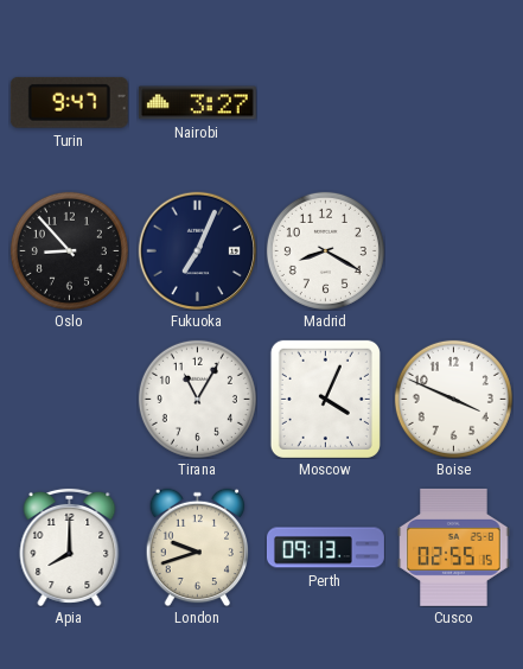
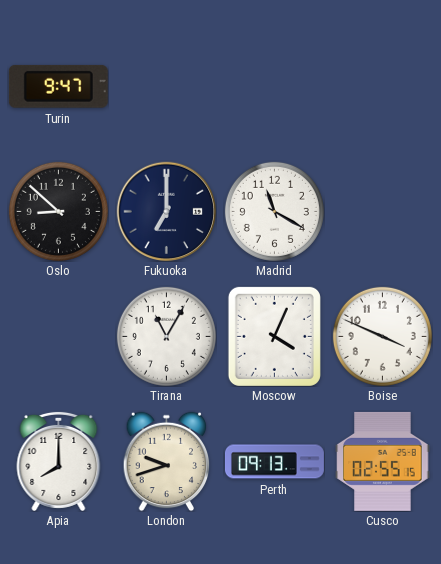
Nairobi: 3:27 -> none (197, 103)
Oslo: 8:53 -> 8:52 (58, 211)
Fukuoka: 7:04 -> 7:00 (166, 211)
Madrid: 8:20 -> 11:20 (274, 211)
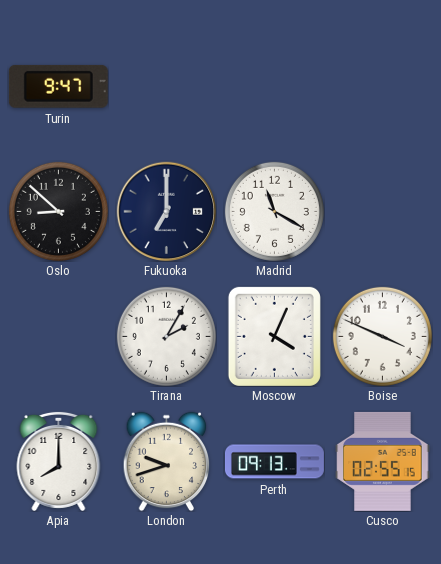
Tirana: 11:05 -> 2:05 (166, 336)
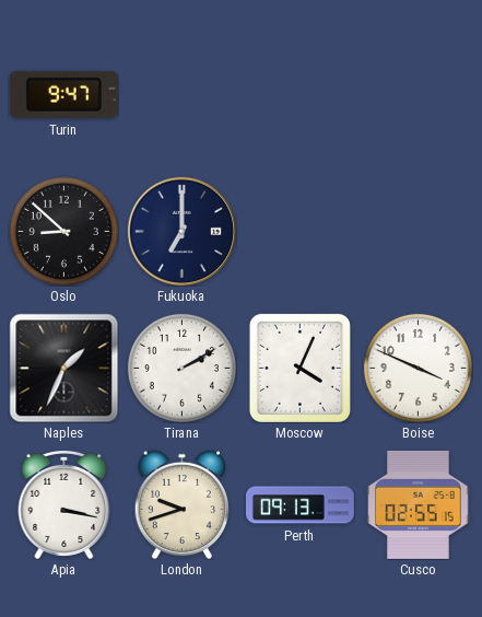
Madrid: 11:20 -> none (274, 211)
Naples: none -> 1:34 (63, 368)
Tirana: 2:05 -> 2:10 (181, 368)
Apia: 8:00 -> 3:17 (64, 504)
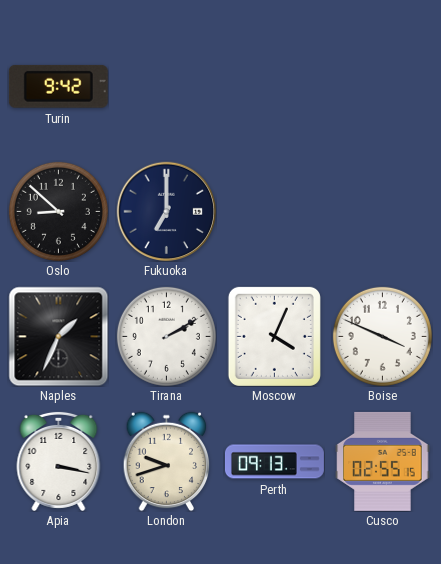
Turin: 9:47 -> 9:42 (58, 86)
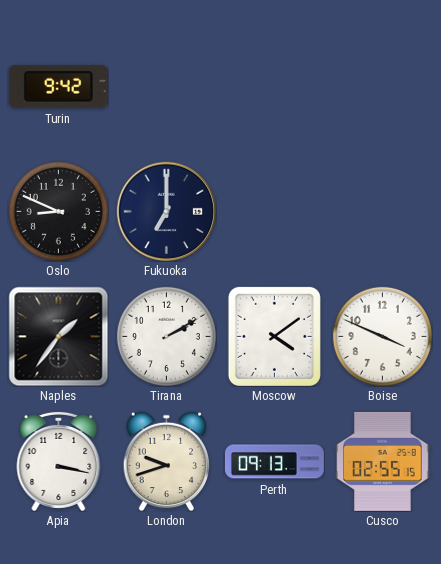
Oslo: 8:52 -> 8:49 (58, 211)
Naples: 1:34 -> 1:36 (58, 336)
Moscow: 4:04 -> 4:09 (274, 336)
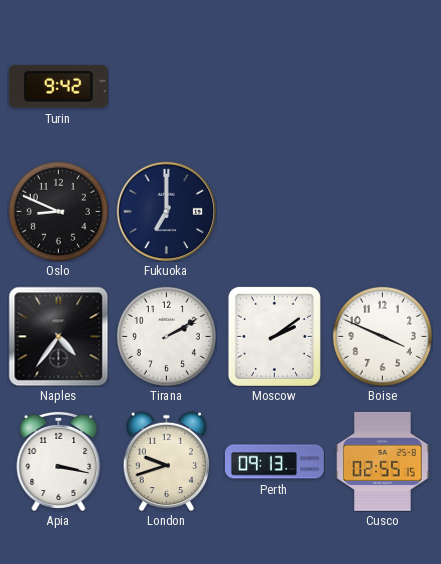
Naples: 1:36 -> 4:36 (58, 336)
Moscow: 4:09 -> 2:09 (274, 336)
